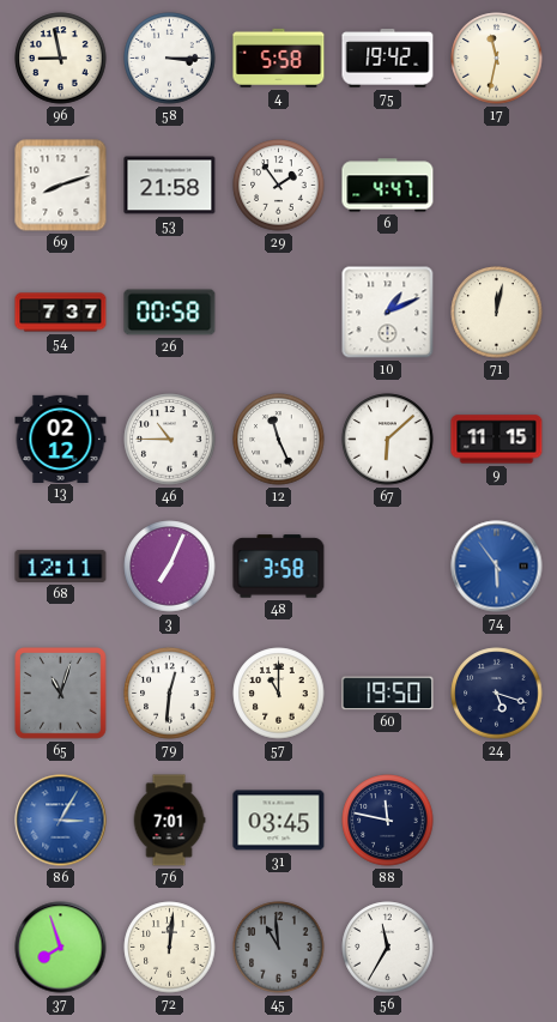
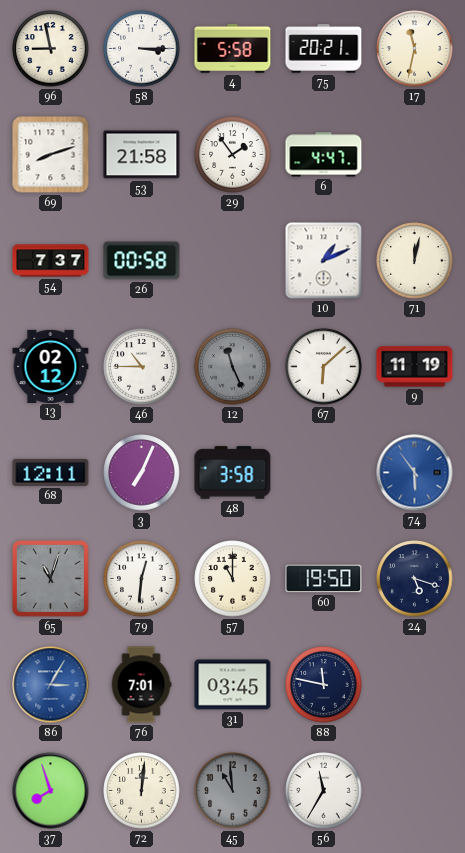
75: 19:42 -> 20:21 (324, 49)
12 dial: white -> grey (233, 367)
9: 11:15 -> 11:19 (415, 367)
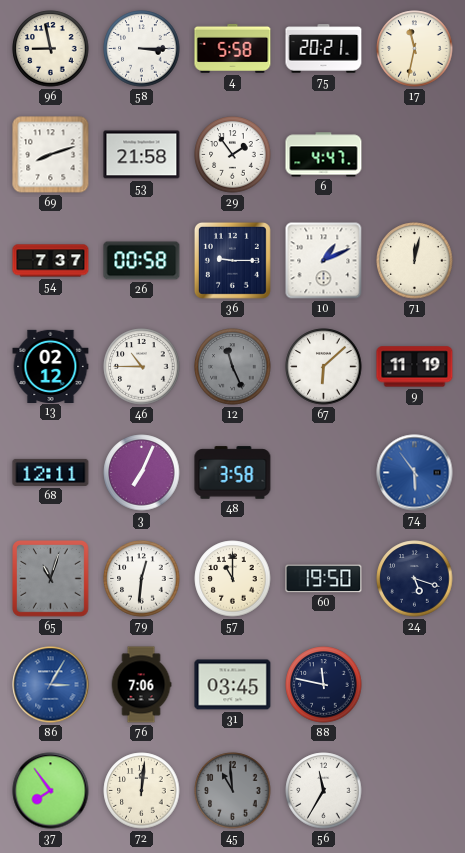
36: none -> 9:15 (232, 260)
76: 7:01 -> 7:06 (141, 685)
37: 7:57 -> 7:54 (51, 791)
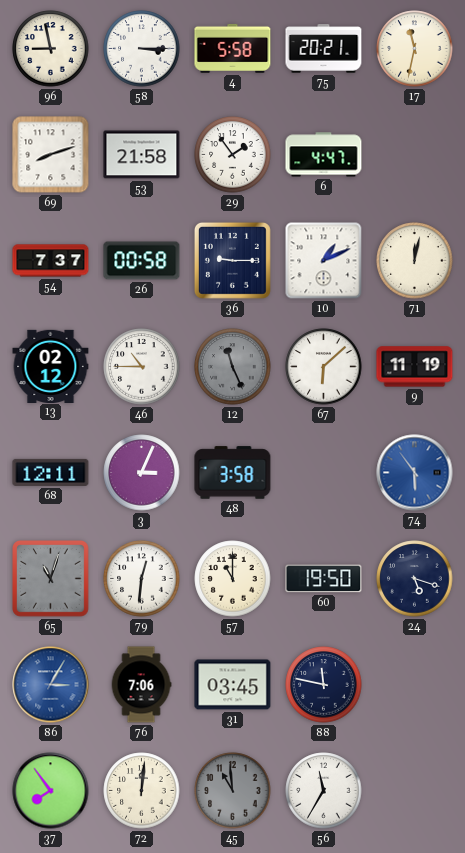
3: 7:04 -> 3:04 (142, 473)
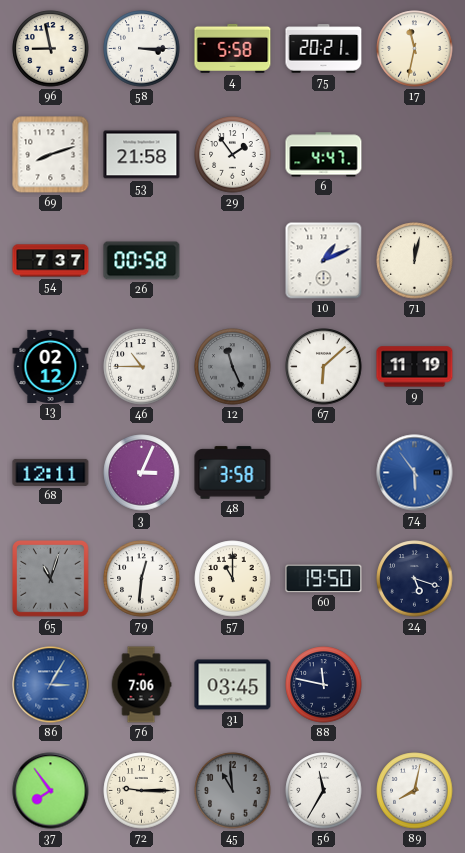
36: 9:15 -> none (232, 260)
72: 12:01 -> 9:15 (142, 791)
89: none -> 8:02 (415, 791)
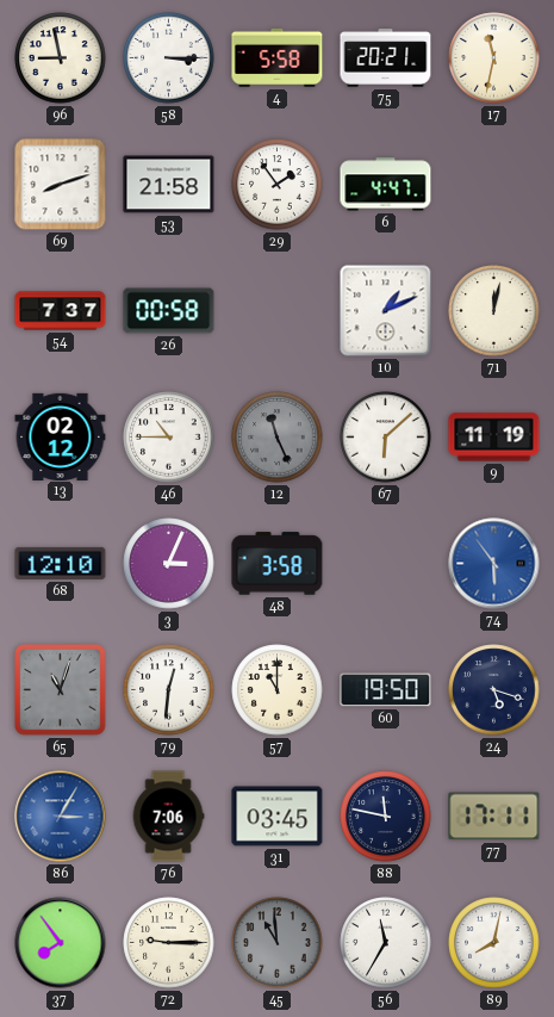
68: 12:11 -> 12:10 (61, 563)
77: none -> 17:11 (494, 817)
